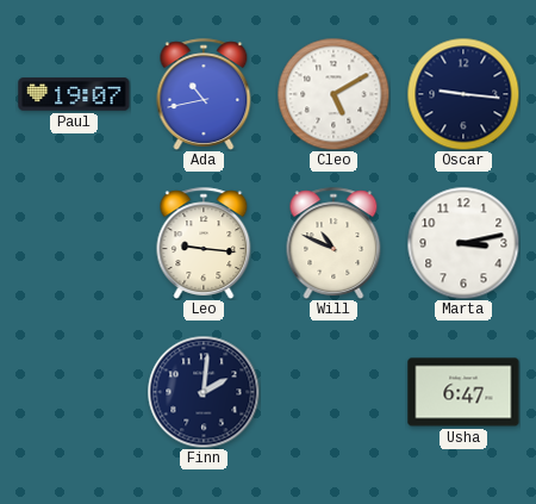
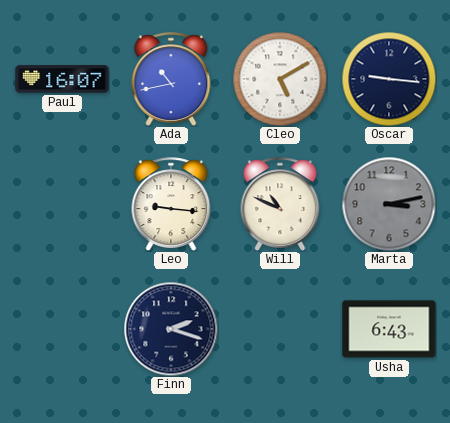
Paul: 19:07 -> 16:07 (62, 79)
Marta dial: white -> grey (389, 204)
Finn: 2:01 -> 2:18 (171, 329)
Usha: 6:47 -> 6:43 (389, 329)
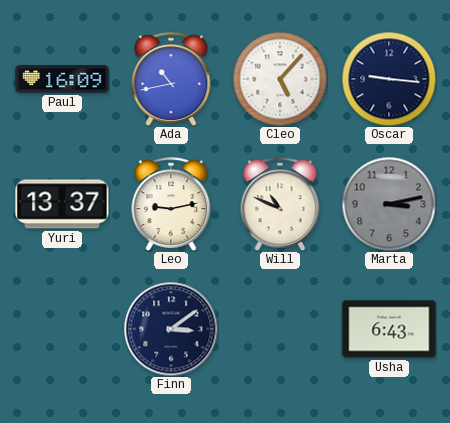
Paul: 16:07 -> 16:09 (62, 79)
Cleo: 5:10 -> 5:07 (280, 79)
Yuri: none -> 13:37 (62, 204)
Leo: 9:16 -> 9:13 (171, 204)
Finn: 2:18 -> 3:09 (171, 329)
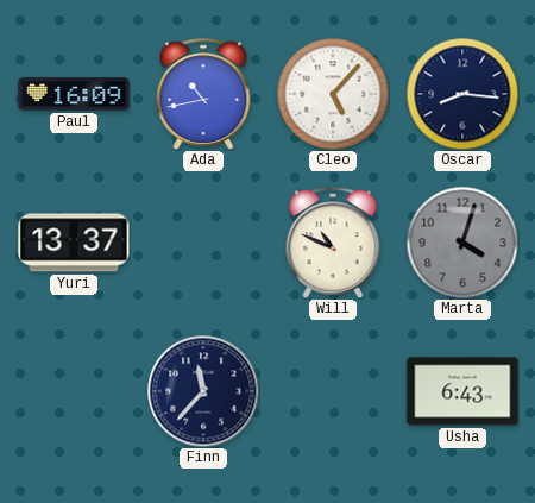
Oscar: 9:16 -> 8:16 (462, 94)
Leo: 9:13 -> none (171, 204)
Marta: 3:13 -> 4:03 (462, 243)
Finn: 3:09 -> 11:37 (203, 391)
